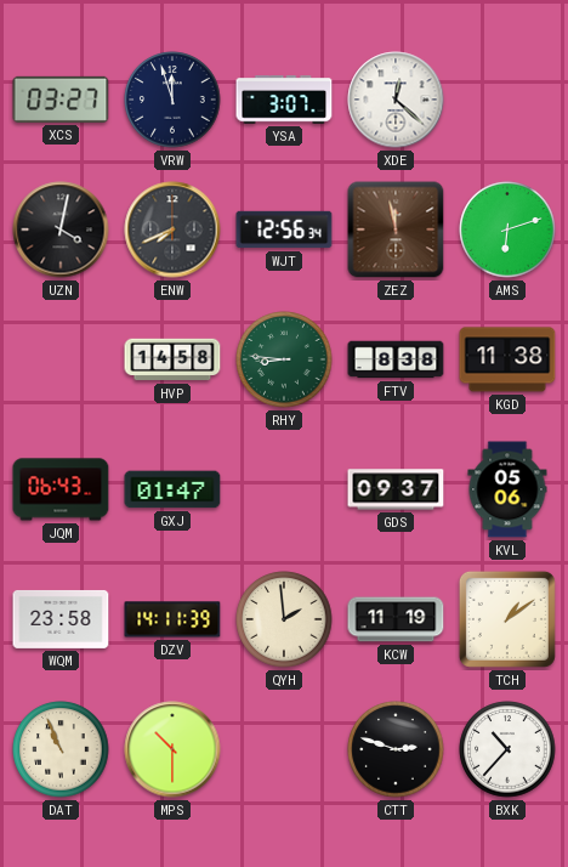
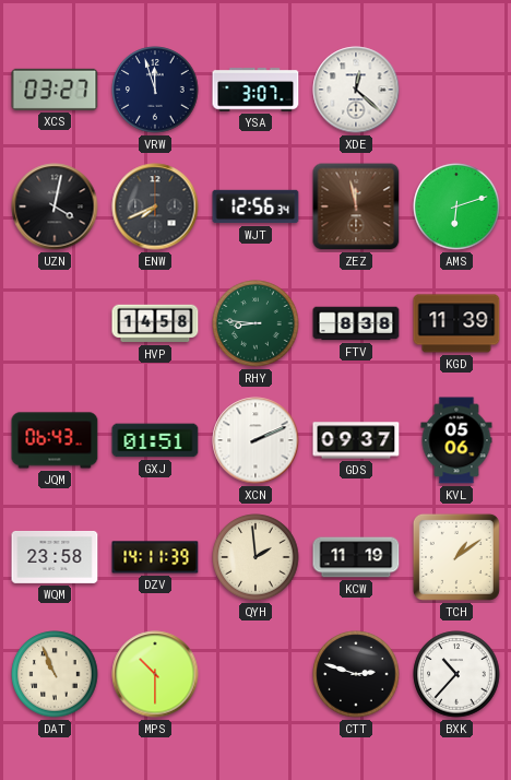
KGD: 11:38 -> 11:39 (456, 323)
GXJ: 01:47 -> 01:51 (155, 440)
XCN: none -> 2:11 (255, 440)
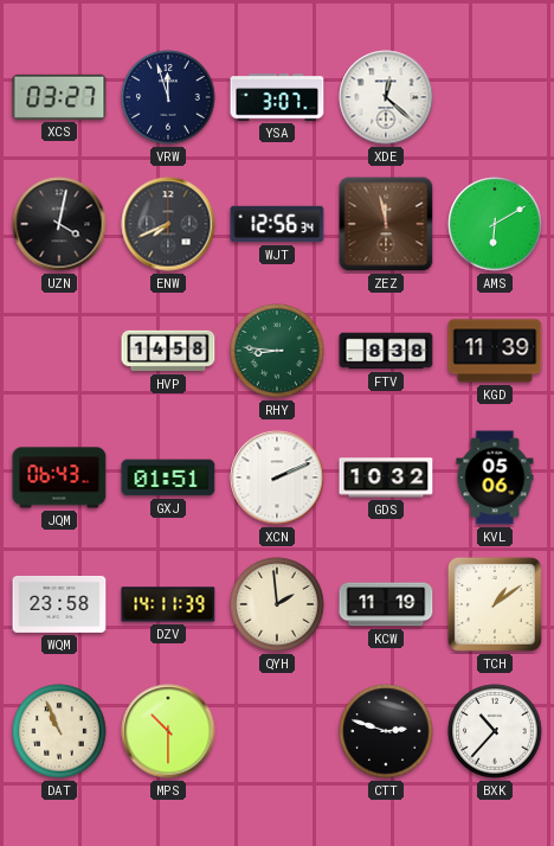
AMS: 6:12 -> 6:10 (495, 224)
GDS: 09:37 -> 10:32 (386, 478)
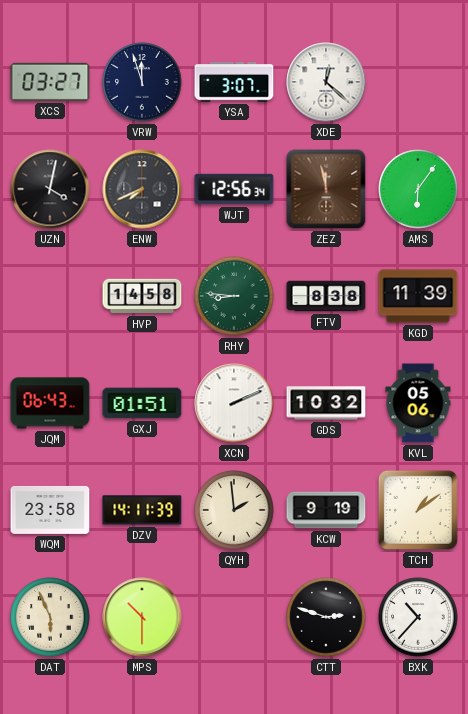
AMS: 6:10 -> 6:06 (418, 189)
KCW: 11:19 -> 9:19 (326, 510)
DAT: 10:56 -> 5:56 (50, 617)
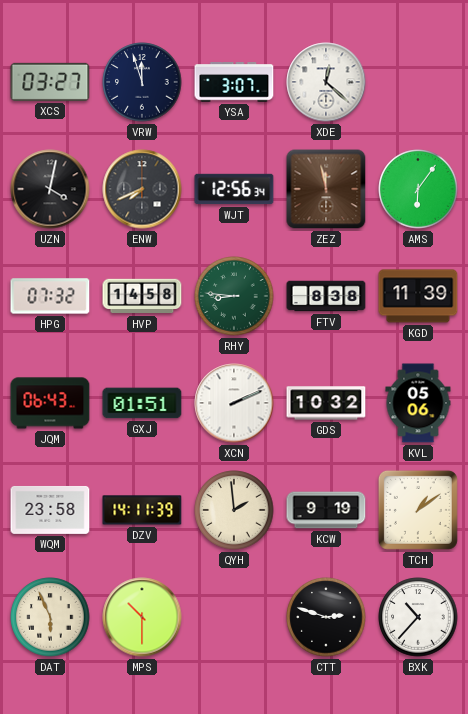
HPG: none -> 07:32 (50, 296)
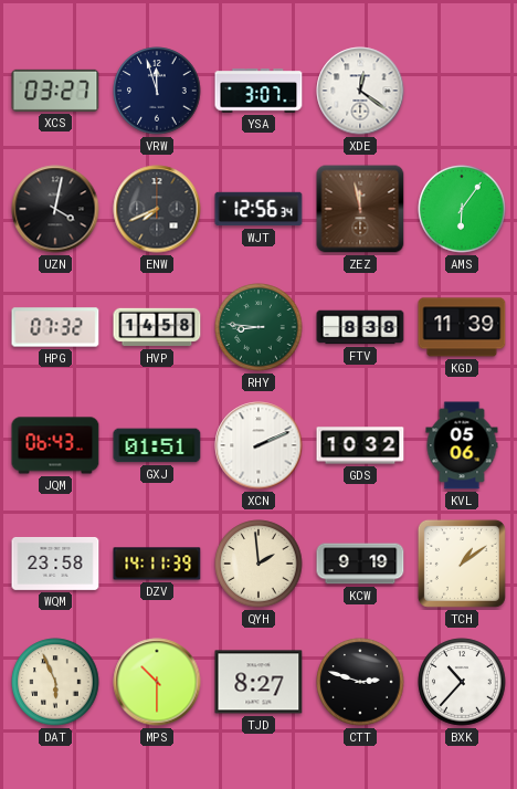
XDE: 12:22 -> 12:21 (360, 91)
TJD: none -> 8:27 (258, 682)
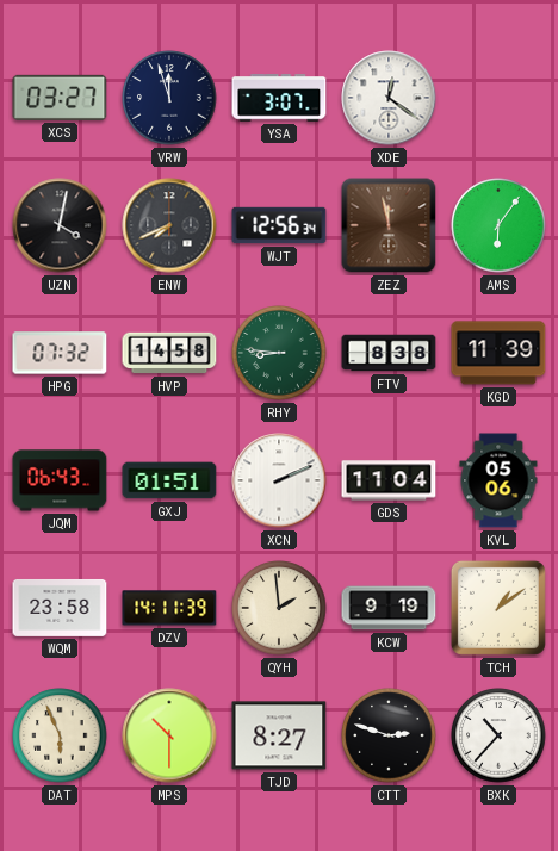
GDS: 10:32 -> 11:04 (389, 480)
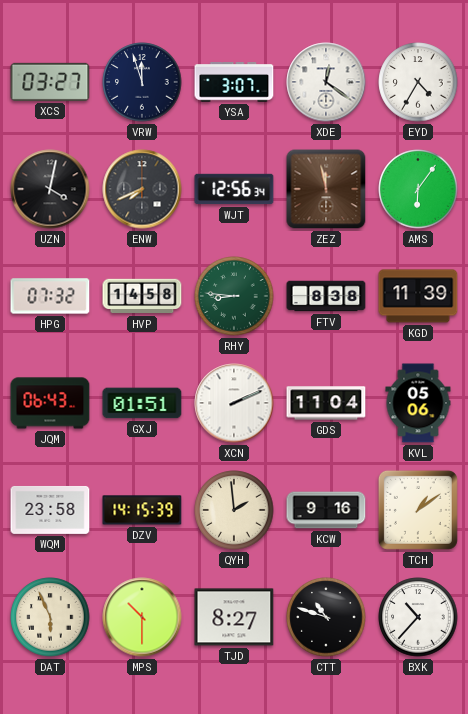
EYD: none -> 4:35 (418, 82)
DZV: 14:11 -> 14:15 (142, 510)
KCW: 9:19 -> 9:16 (326, 510)
CTT: 2:48 -> 10:48 (326, 617)
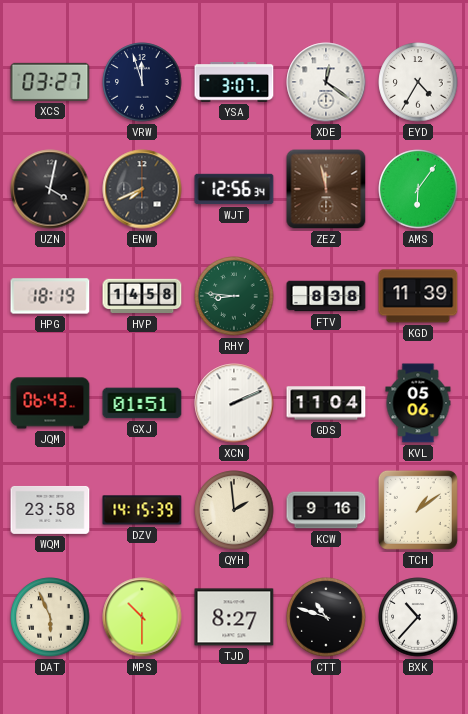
HPG: 07:32 -> 18:19 (50, 296)
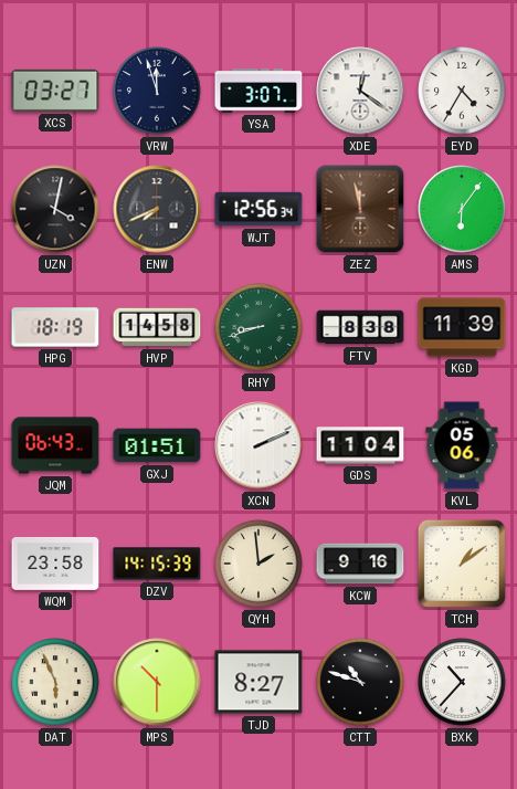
RHY: 8:46 -> 8:42 (258, 327)
